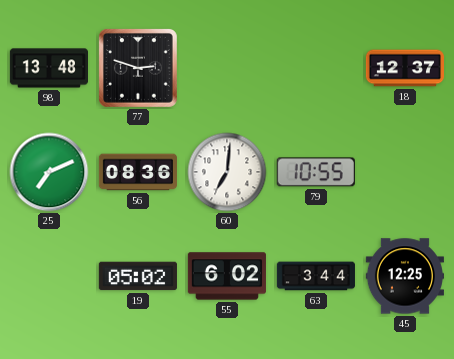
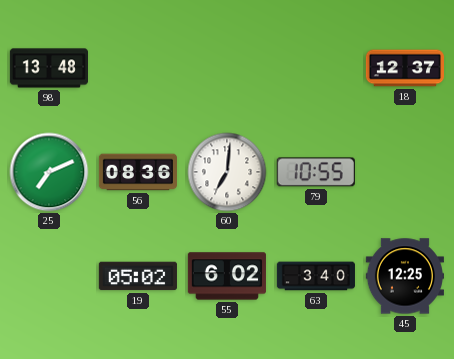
77: 2:48 -> none (138, 68)
63: 3:44 -> 3:40 (316, 276)
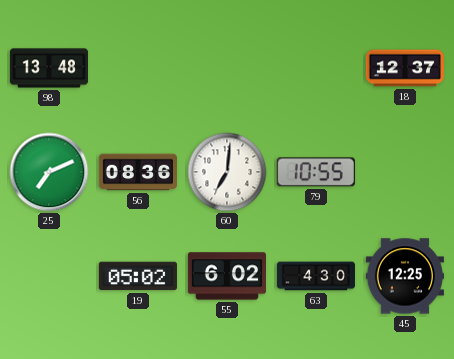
63: 3:40 -> 4:30 (316, 276)
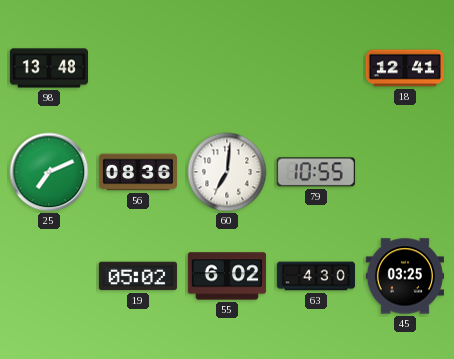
18: 12:37 -> 12:41 (404, 68)
45: 12:25 -> 03:25 (405, 276)
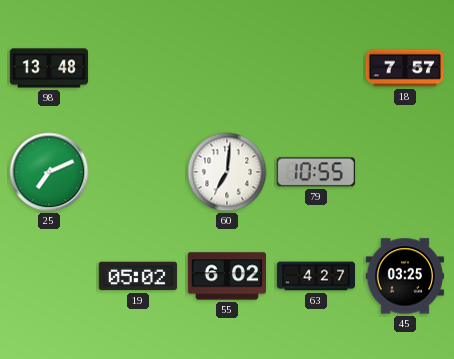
18: 12:41 -> 7:57 (404, 68)
56: 08:36 -> none (138, 172)
63: 4:30 -> 4:27 (316, 276)
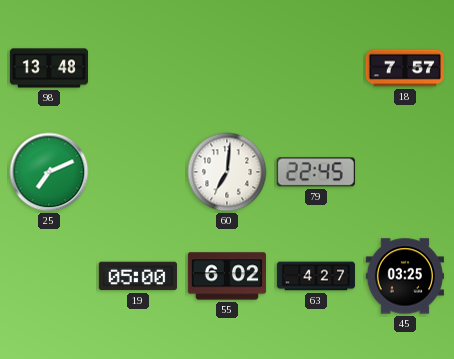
79: 10:55 -> 22:45 (316, 172)
19: 05:02 -> 05:00 (138, 276)
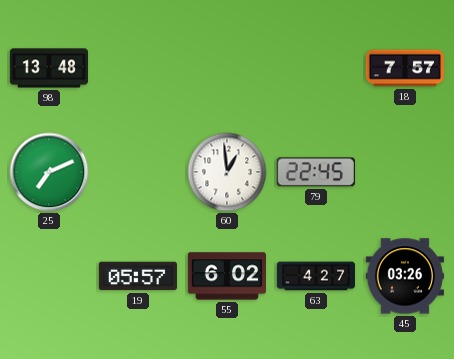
60: 7:01 -> 12:59 (227, 172)
19: 05:00 -> 05:57 (138, 276)
45: 03:25 -> 03:26 (405, 276)
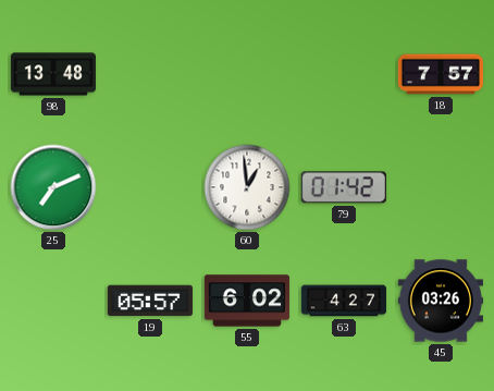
79: 22:45 -> 01:42 (344, 187)
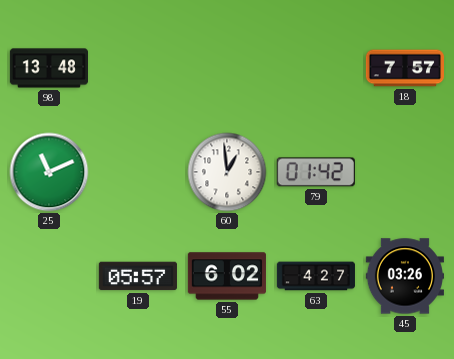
25: 7:11 -> 11:11 (49, 172)
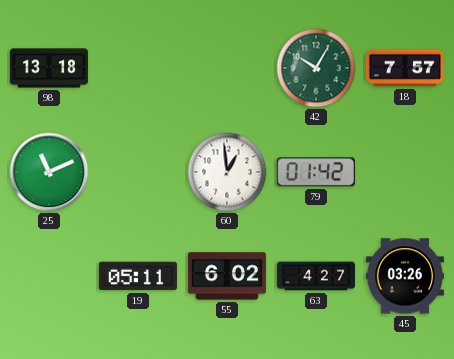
98: 13:48 -> 13:18 (48, 68)
42: none -> 10:05 (316, 68)
19: 05:57 -> 05:11 (138, 276)
